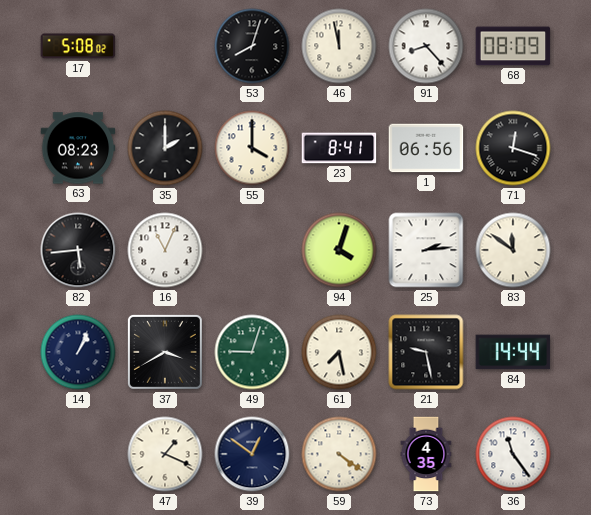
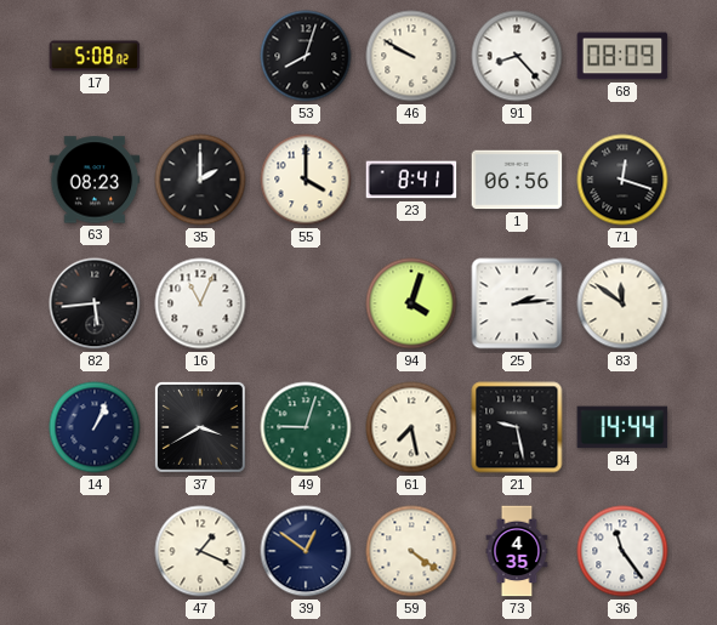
46: 11:58 -> 9:50 (411, 56)
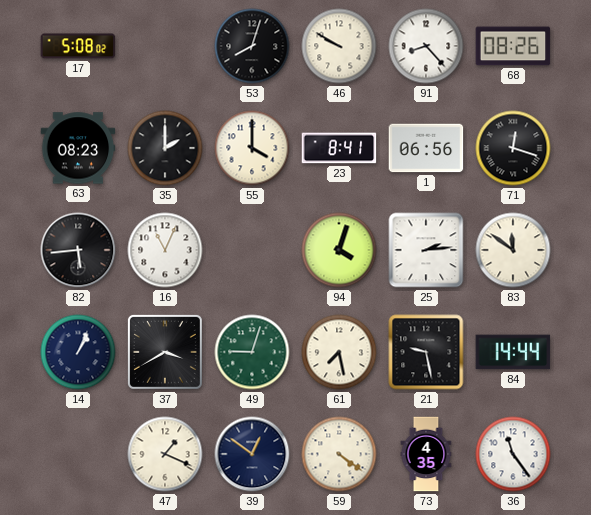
68: 08:09 -> 08:26 (513, 46)
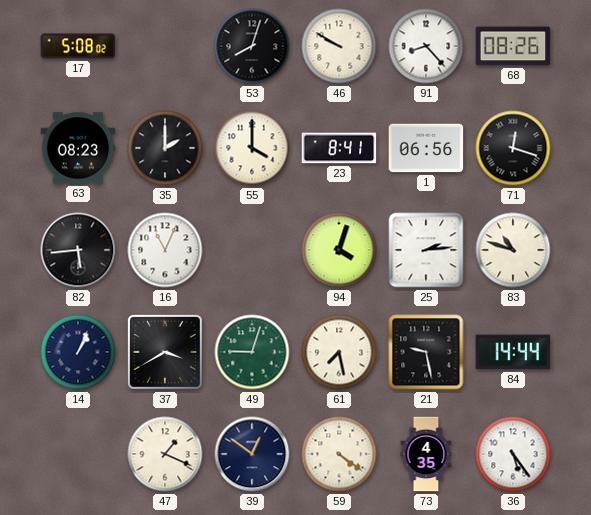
83: 11:51 -> 10:48 (513, 250)
36: 11:24 -> 5:24 (513, 454)
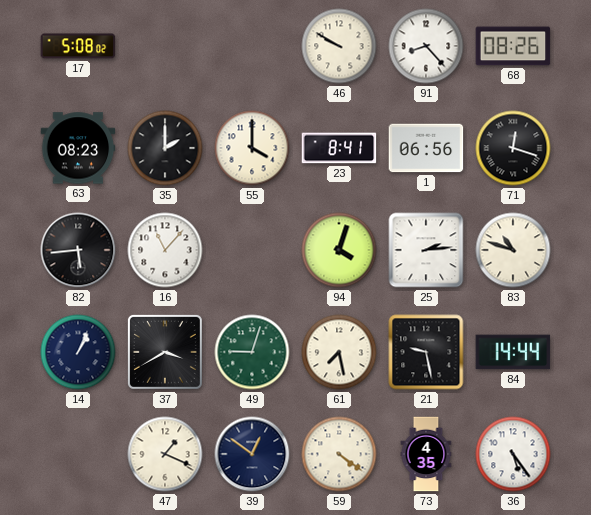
53: 8:03 -> none (252, 46)
16: 11:04 -> 11:07 (165, 250)
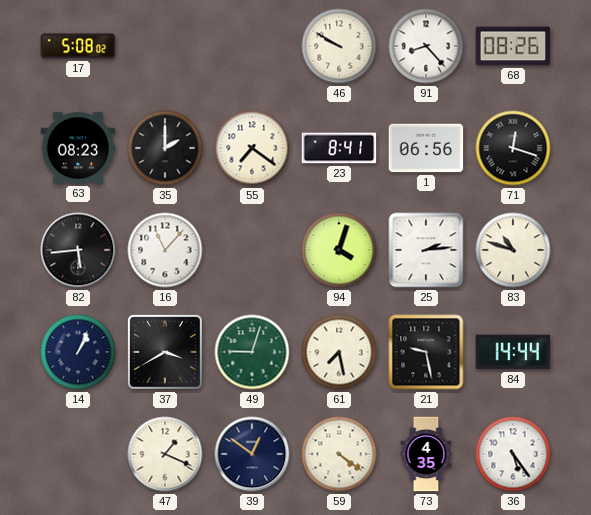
55: 4:00 -> 7:21 (252, 148)
